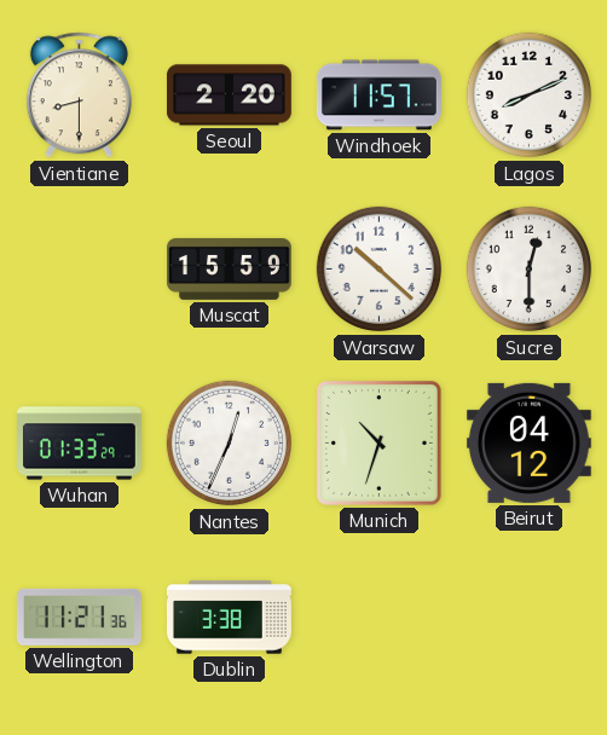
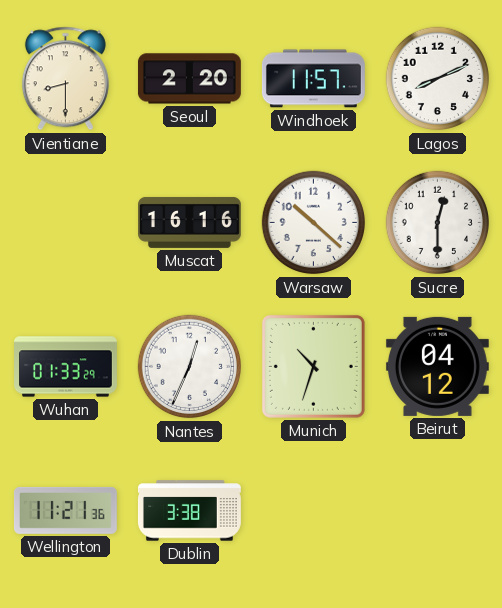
Muscat: 15:59 -> 16:16 (190, 222)
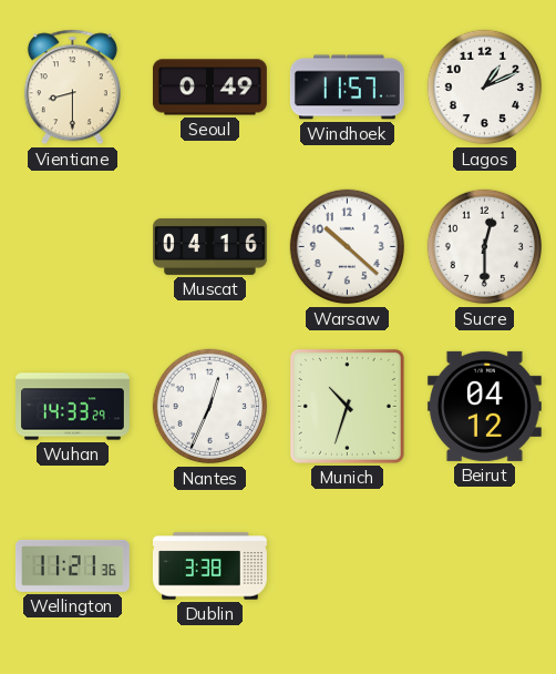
Seoul: 2:20 -> 0:49 (209, 88)
Lagos: 8:11 -> 1:11 (485, 88)
Muscat: 16:16 -> 04:16 (210, 246)
Wuhan: 01:33 -> 14:33 (73, 407)
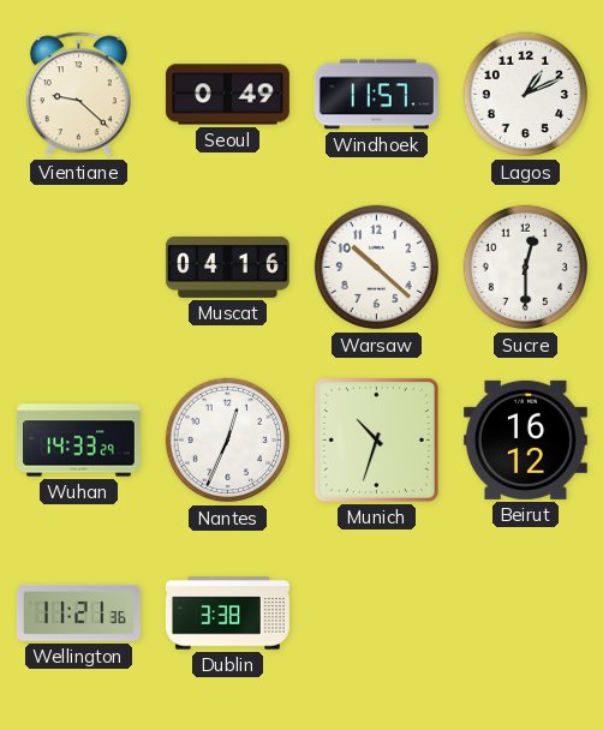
Vientiane: 8:30 -> 9:22 (78, 95)
Beirut: 04:12 -> 16:12 (525, 439)
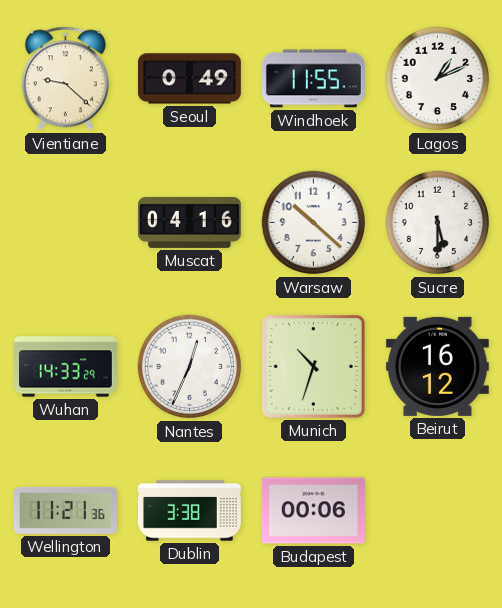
Windhoek: 11:57 -> 11:55 (313, 79)
Sucre: 12:30 -> 5:30 (438, 223)
Budapest: none -> 00:06 (313, 511)
